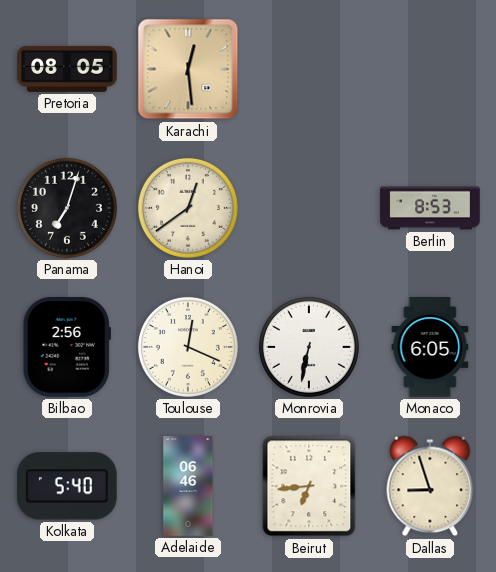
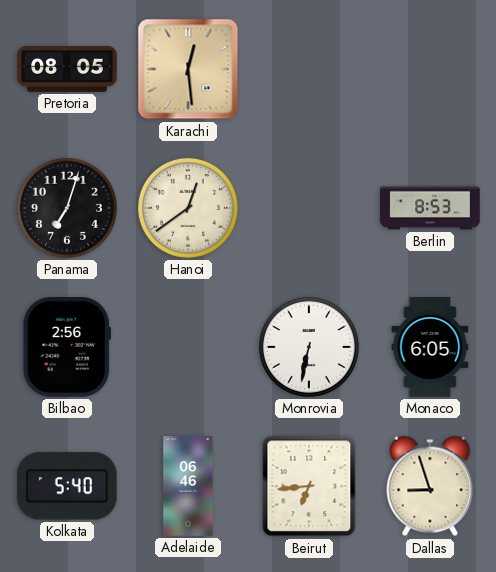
Toulouse: 12:19 -> none (188, 347)
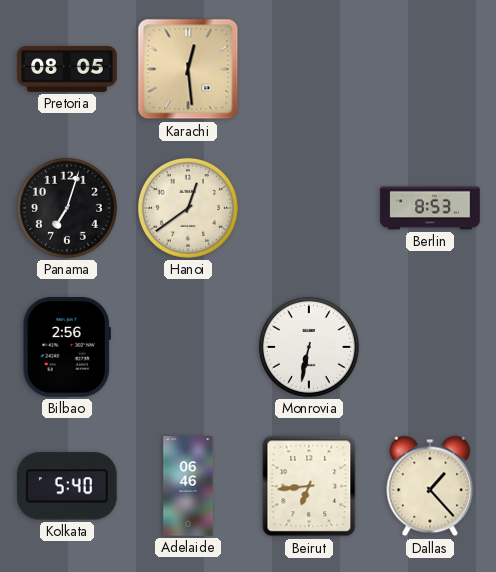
Monaco: 6:05 -> none (430, 347)
Dallas: 8:57 -> 1:23 (430, 486)
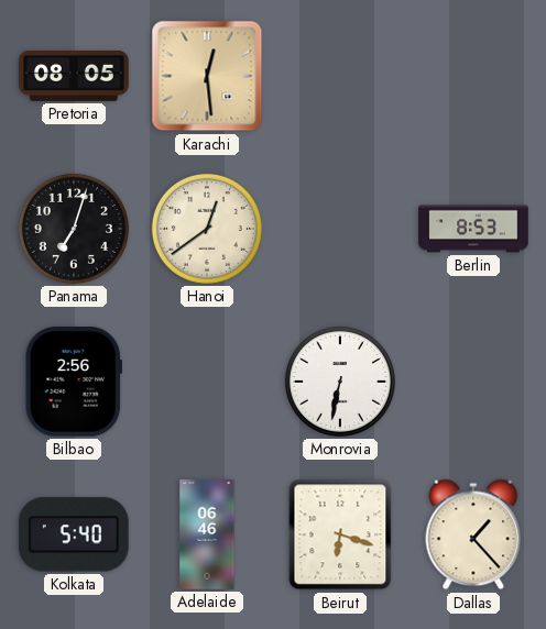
Beirut: 6:44 -> 6:18 (340, 534)
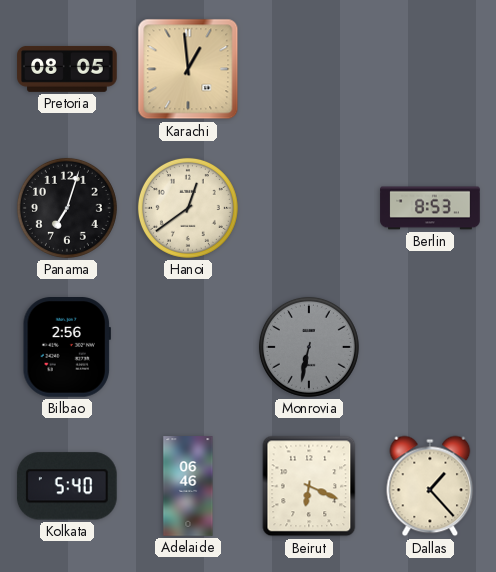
Karachi: 12:29 -> 12:59 (188, 69)
Monrovia dial: white -> grey (309, 347)
Beirut: 6:18 -> 6:19 (309, 486)
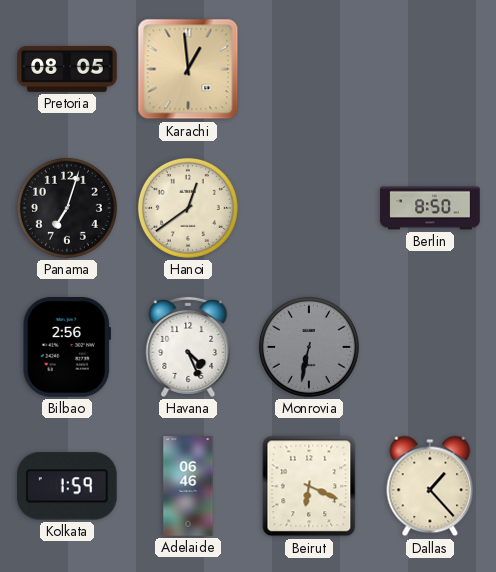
Berlin: 8:53 -> 8:50 (430, 208)
Havana: none -> 4:26 (188, 347)
Kolkata: 5:40 -> 1:59 (67, 486)
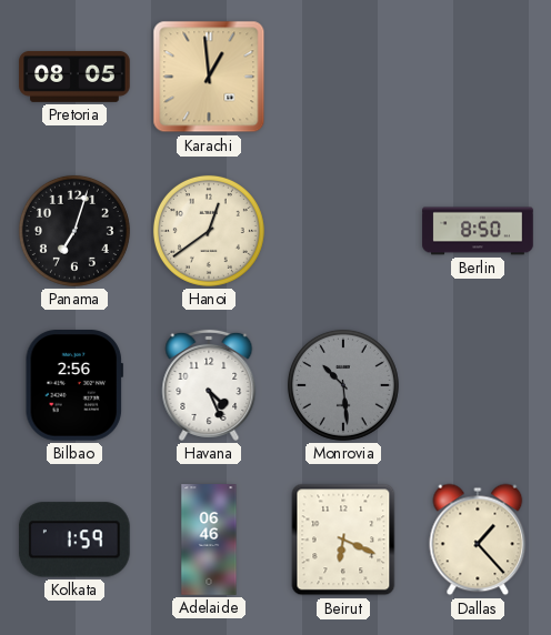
Monrovia: 6:32 -> 10:29 (343, 385)
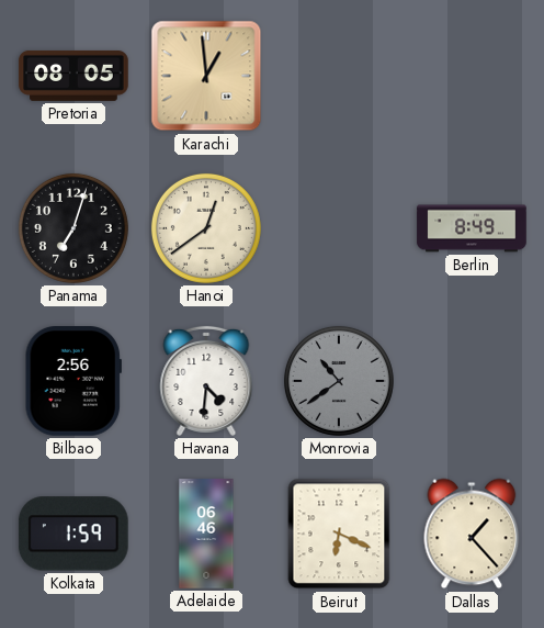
Berlin: 8:50 -> 8:49 (472, 228)
Havana: 4:26 -> 4:31 (206, 381)
Monrovia: 10:29 -> 10:39 (339, 381)
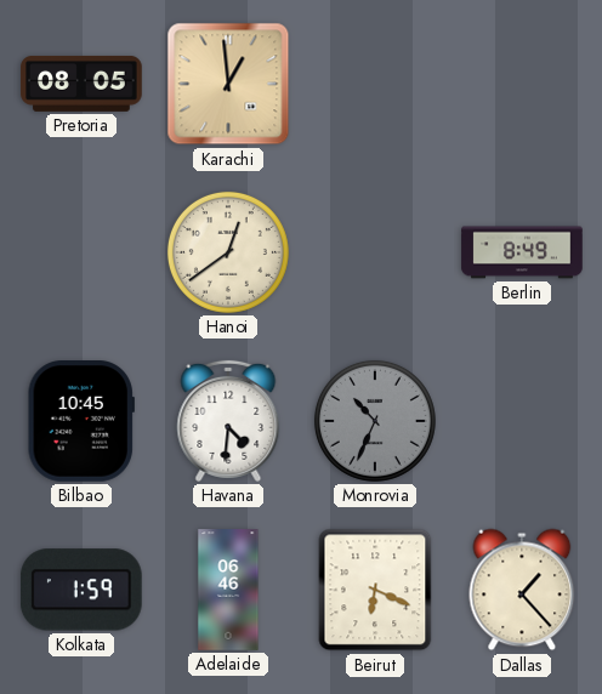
Panama: 7:03 -> none (73, 228)
Bilbao: 2:56 -> 10:45 (81, 421)
Monrovia: 10:39 -> 10:34 (375, 421)
